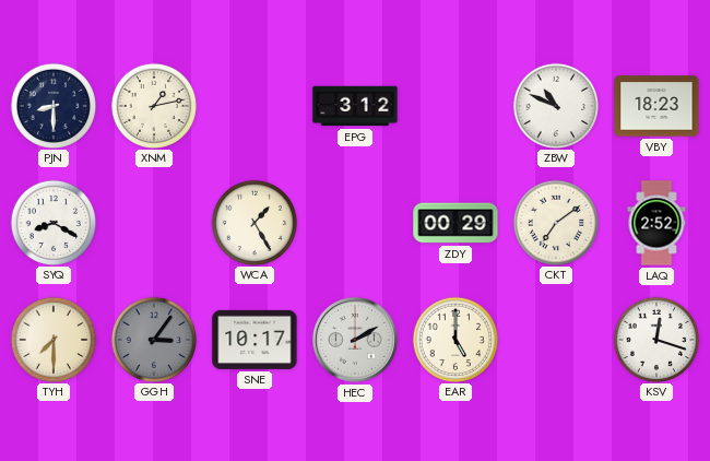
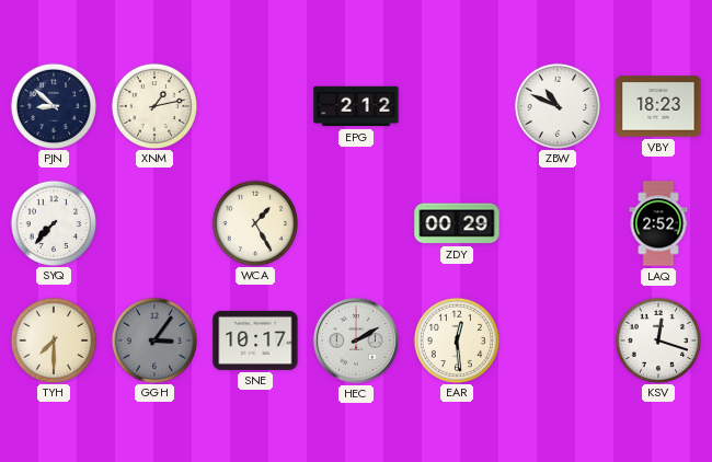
PJN: 8:30 -> 8:52 (53, 105)
EPG: 3:12 -> 2:12 (356, 106)
SYQ: 8:20 -> 7:37 (53, 222)
CKT: 7:09 -> none (555, 222)
EAR: 5:00 -> 12:29 (456, 339)
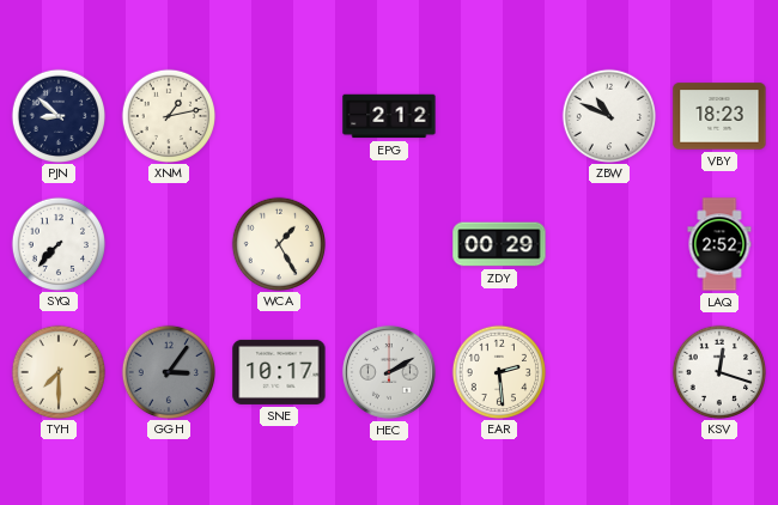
EAR: 12:29 -> 2:29 (498, 371)
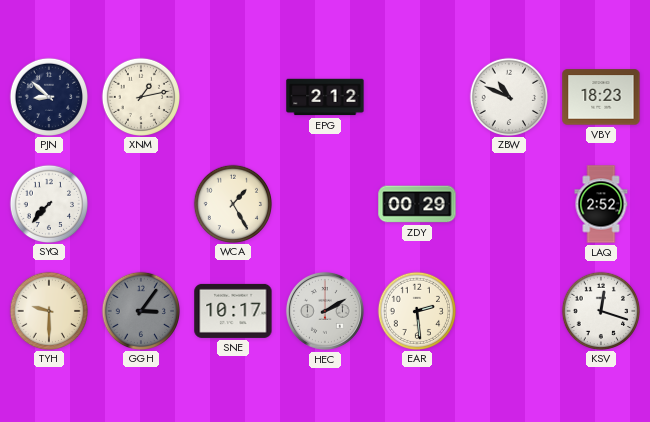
TYH: 7:30 -> 9:30 (48, 310)
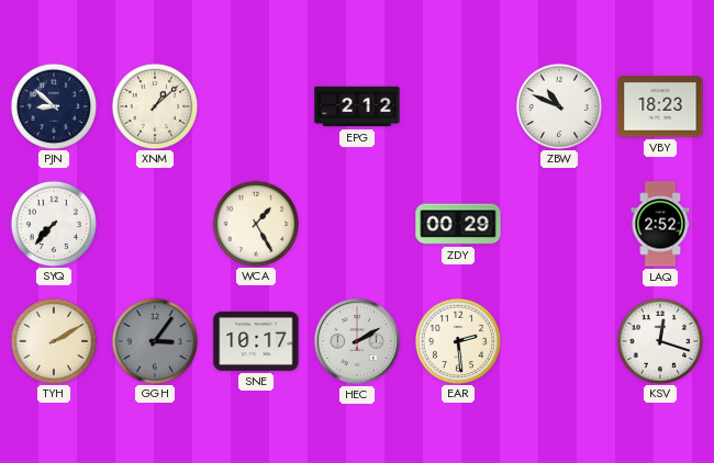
XNM: 1:13 -> 1:08 (154, 105)
TYH: 9:30 -> 2:10 (53, 340)
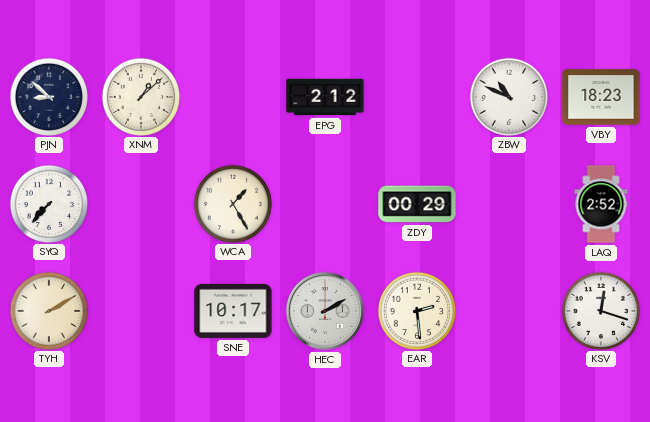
GGH: 3:06 -> none (154, 340)
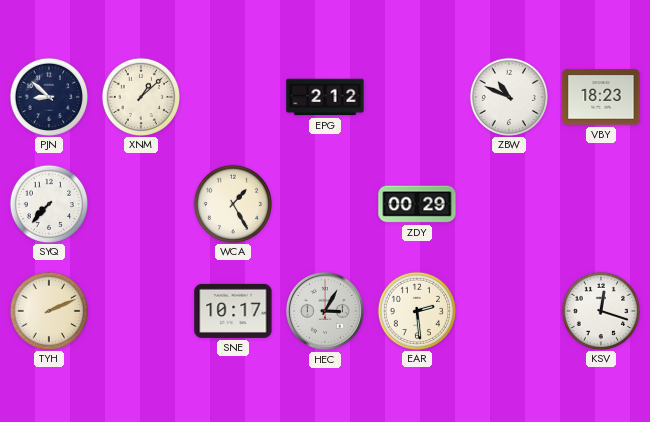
LAQ: 2:52 -> none (601, 204)
TYH: 2:10 -> 2:11 (48, 310)
HEC: 2:10 -> 3:05 (325, 311)
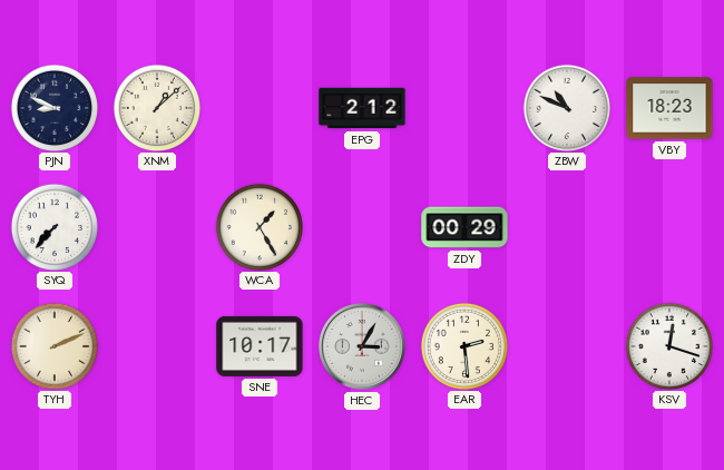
PJN: 8:52 -> 8:49 (53, 107)
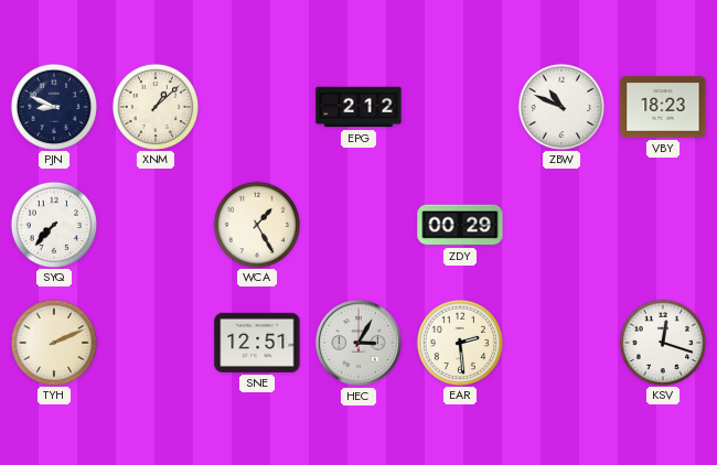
SNE: 10:17 -> 12:51 (257, 343)
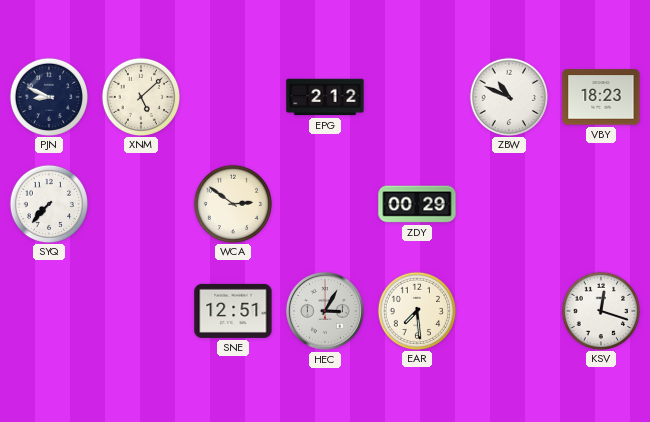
XNM: 1:08 -> 5:08 (140, 96)
WCA: 1:25 -> 2:51 (232, 203)
TYH: 2:11 -> none (53, 342)
EAR: 2:29 -> 7:29 (416, 310)
